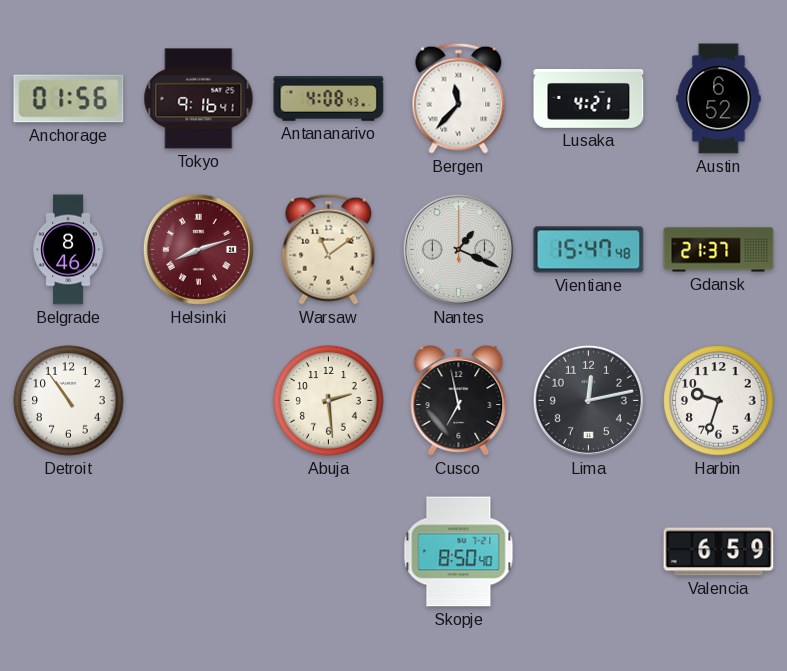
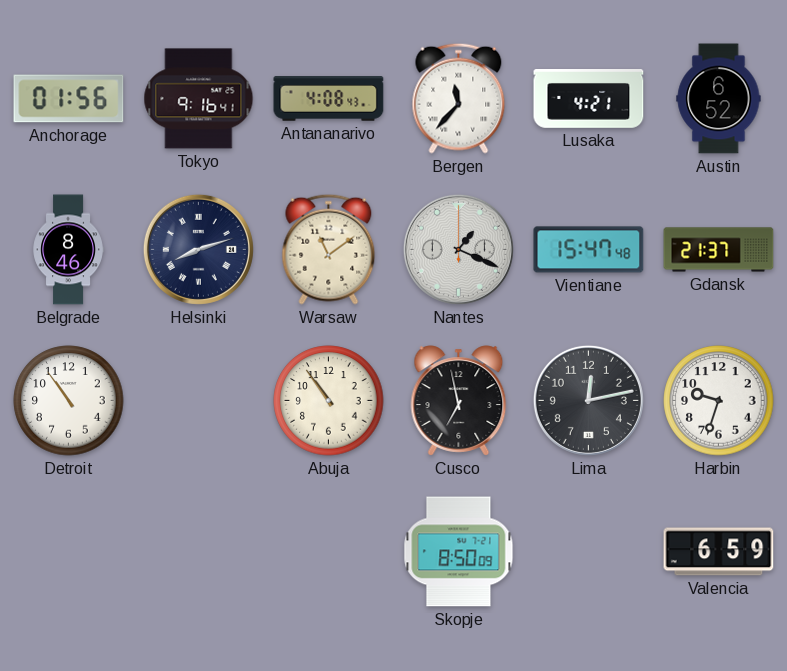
Helsinki dial: burgundy -> navy (198, 249)
Abuja: 2:29 -> 10:54 (329, 401)
Skopje: 8:50:40 -> 8:50:09 (459, 552)
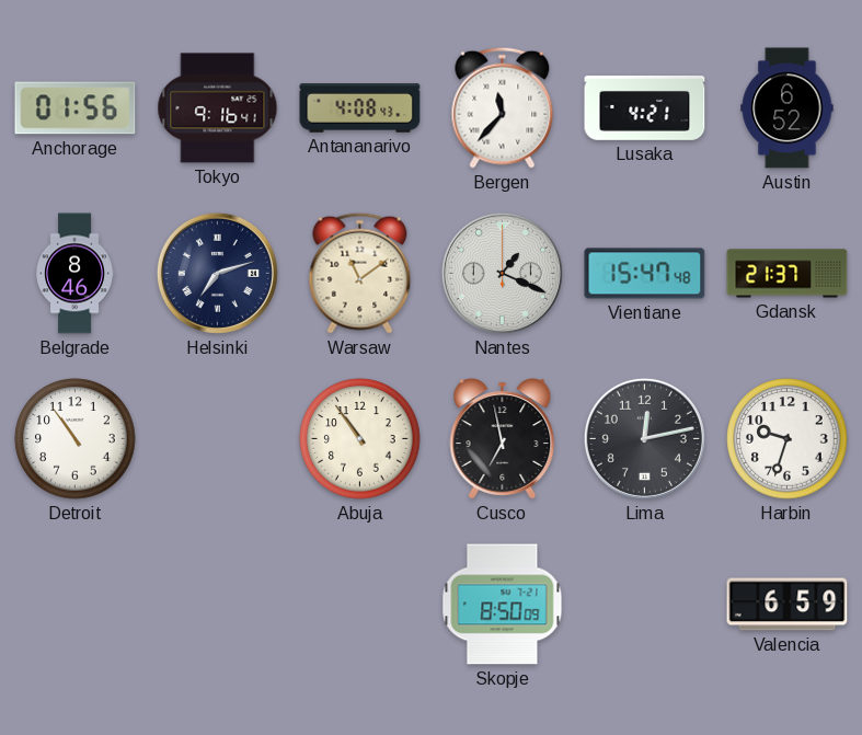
Helsinki: 8:12 -> 7:12 (217, 273)
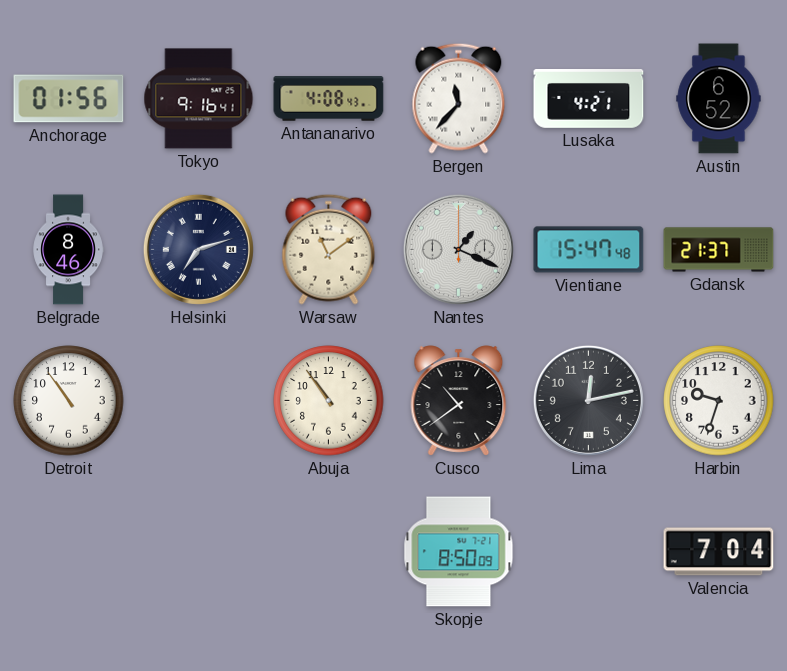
Cusco: 6:58 -> 10:39 (459, 401)
Valencia: 6:59 -> 7:04 (719, 552)
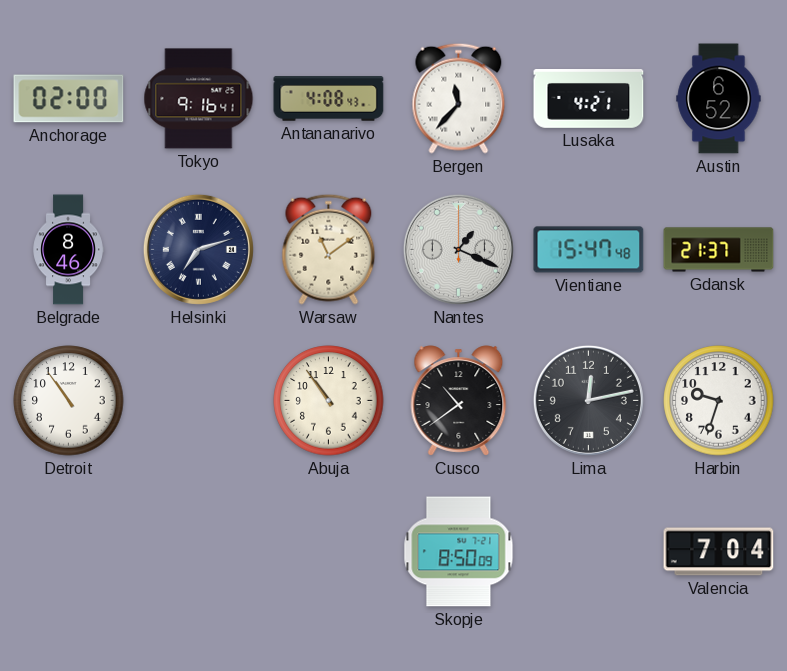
Anchorage: 01:56 -> 02:00 (69, 99)
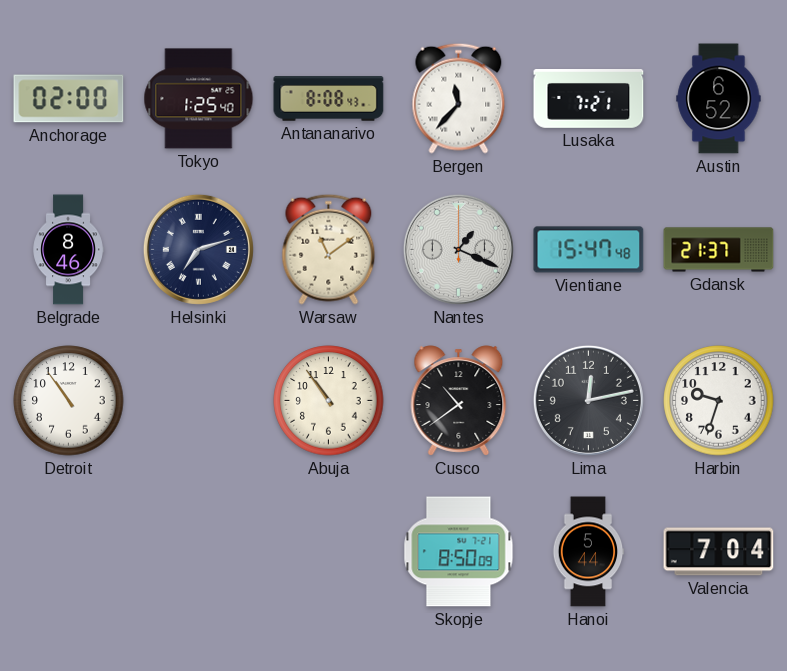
Tokyo: 9:16 -> 1:25 (199, 99)
Antananarivo: 4:08 -> 8:08 (329, 99)
Lusaka: 4:21 -> 7:21 (589, 99)
Hanoi: none -> 5:44 (588, 552)
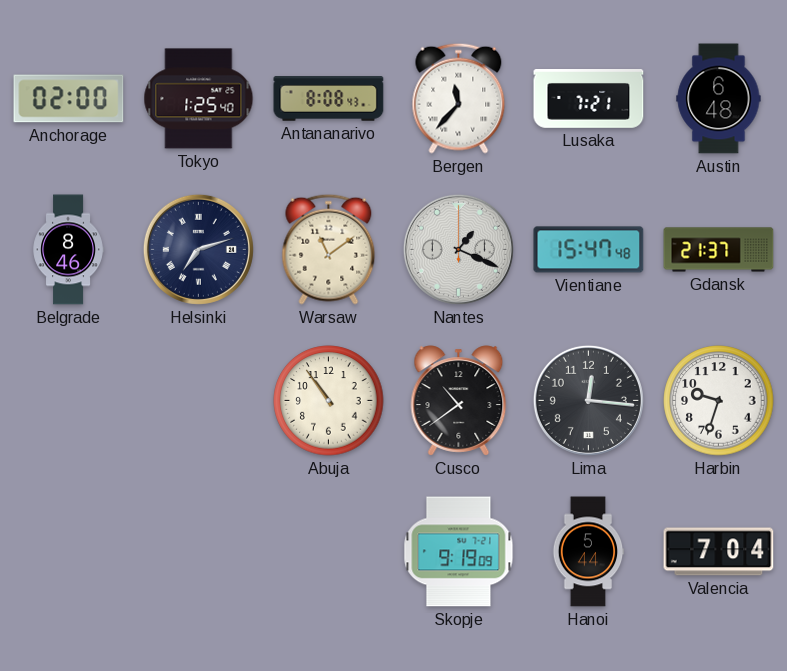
Austin: 6:52 -> 6:48 (719, 99)
Detroit: 10:54 -> none (69, 401)
Lima: 12:13 -> 12:16 (588, 400)
Skopje: 8:50 -> 9:19 (459, 552)
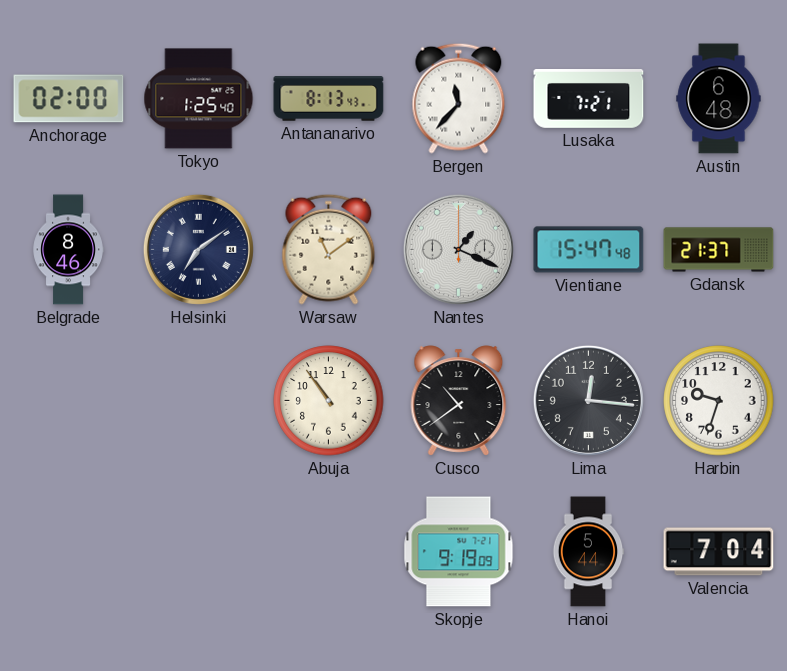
Antananarivo: 8:08 -> 8:13 (329, 99)
Helsinki: 7:12 -> 7:09 (198, 249)
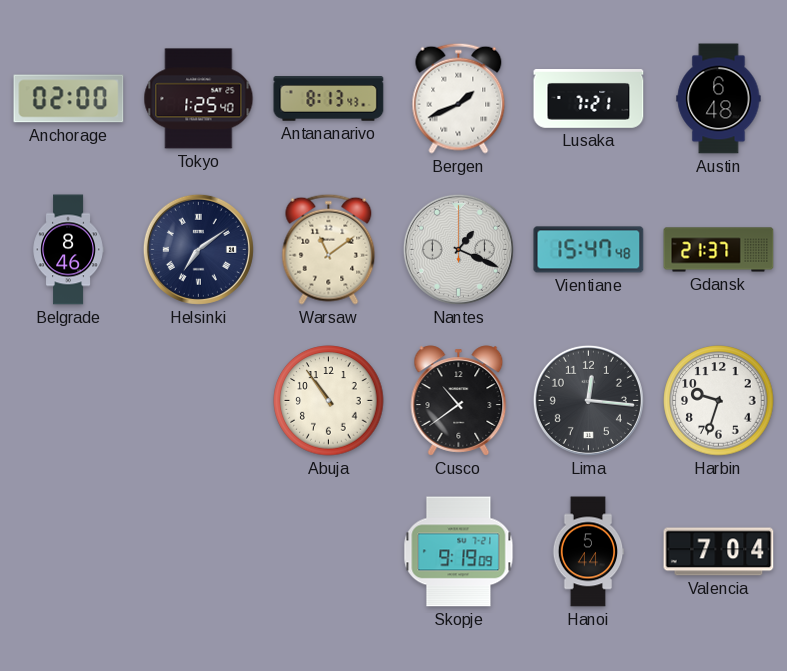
Bergen: 11:37 -> 1:41 (459, 98)
